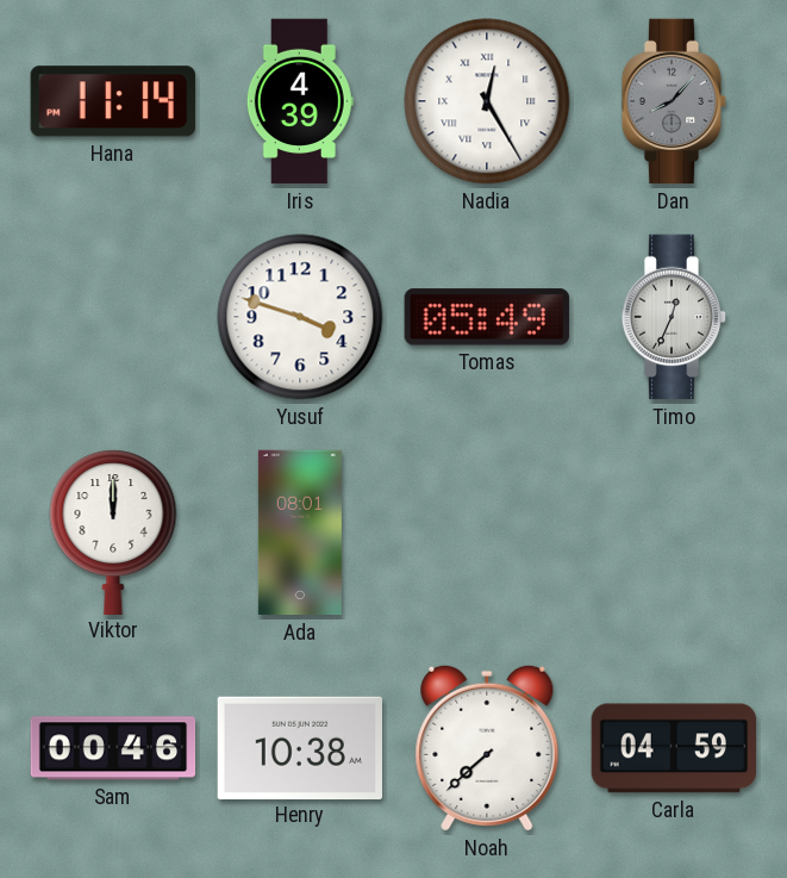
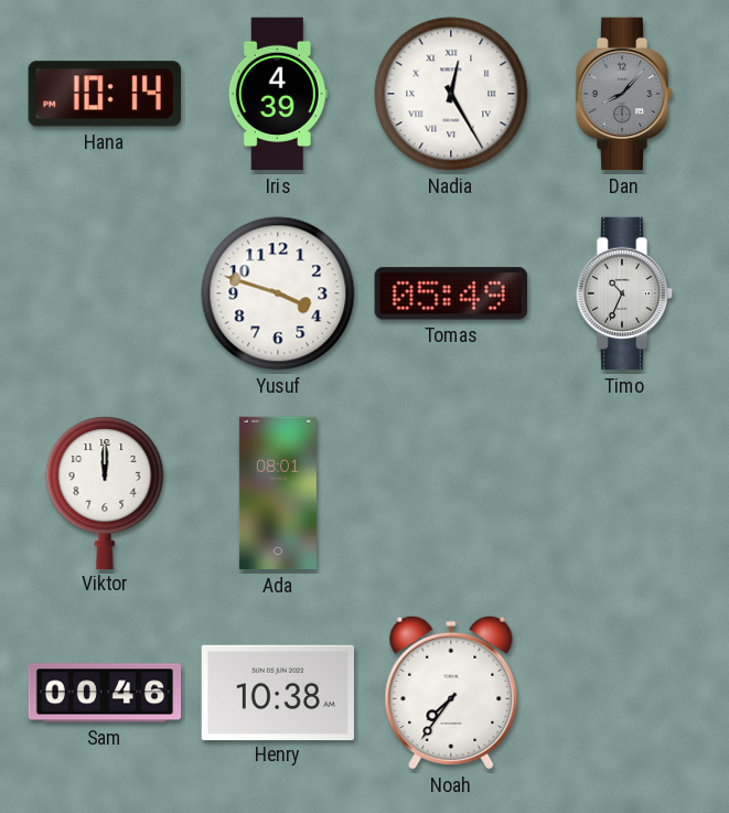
Hana: 11:14 -> 10:14 (105, 94)
Timo: 12:34 -> 10:34 (624, 293)
Noah: 7:38 -> 7:36 (451, 693)
Carla: 04:59 -> none (673, 748)
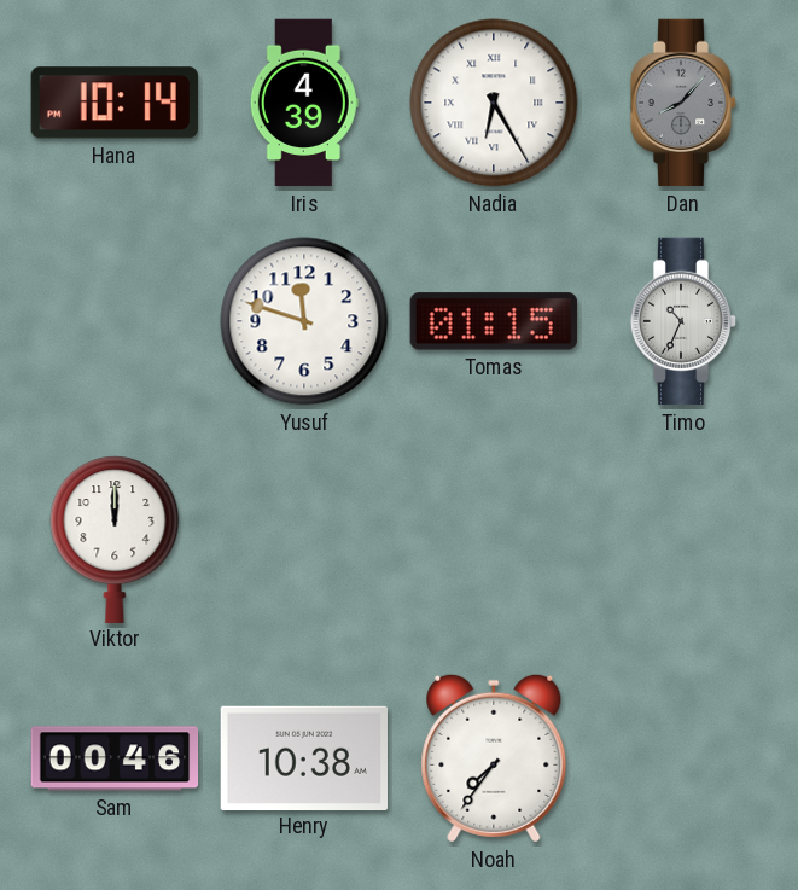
Nadia: 12:25 -> 6:25 (494, 103)
Yusuf: 3:48 -> 11:48 (304, 321)
Tomas: 05:49 -> 01:15 (494, 321)
Ada: 08:01 -> none (278, 493)
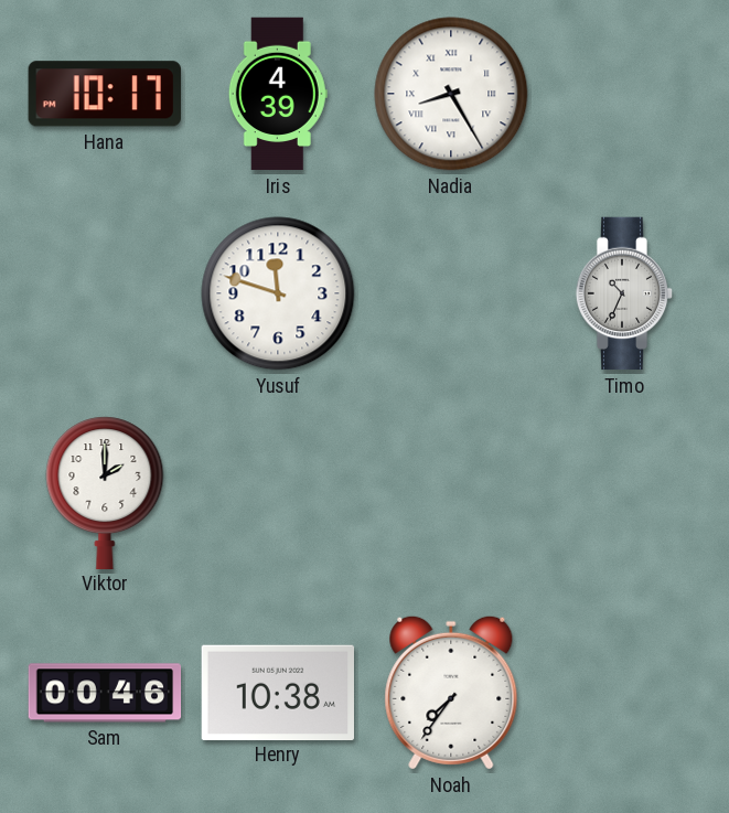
Hana: 10:14 -> 10:17 (105, 94)
Nadia: 6:25 -> 8:25 (451, 94)
Dan: 8:07 -> none (683, 103)
Tomas: 01:15 -> none (494, 321)
Viktor: 12:00 -> 2:00 (105, 492)
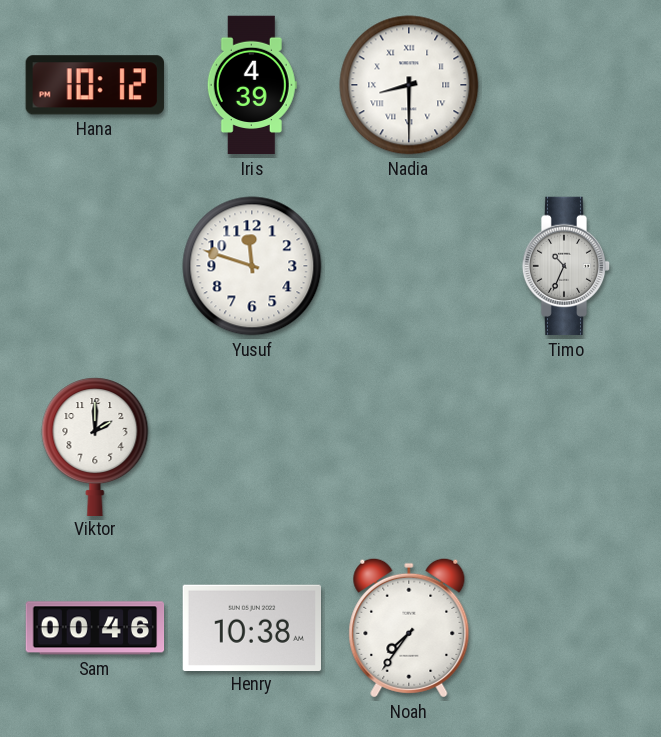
Hana: 10:17 -> 10:12 (95, 85)
Nadia: 8:25 -> 8:30 (409, 85)
